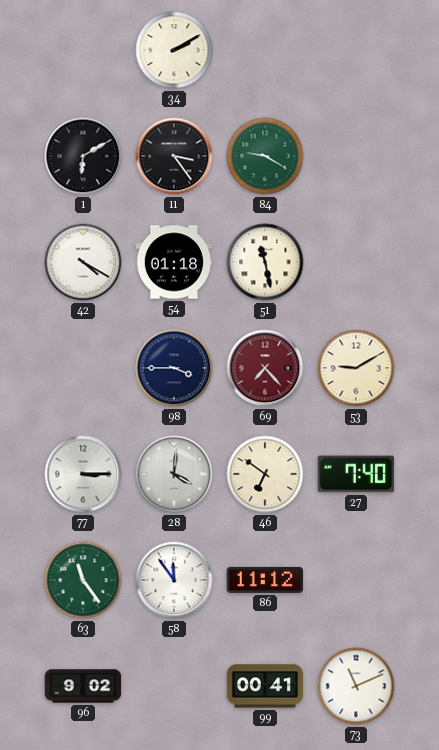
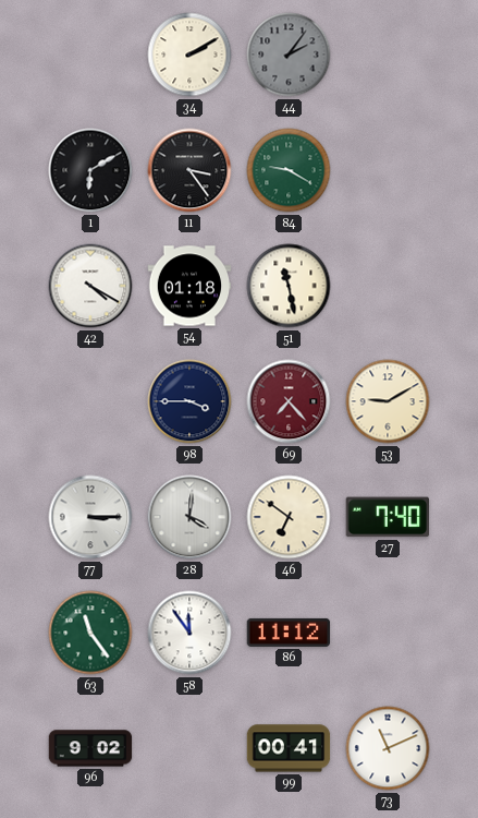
44: none -> 2:06 (289, 55)
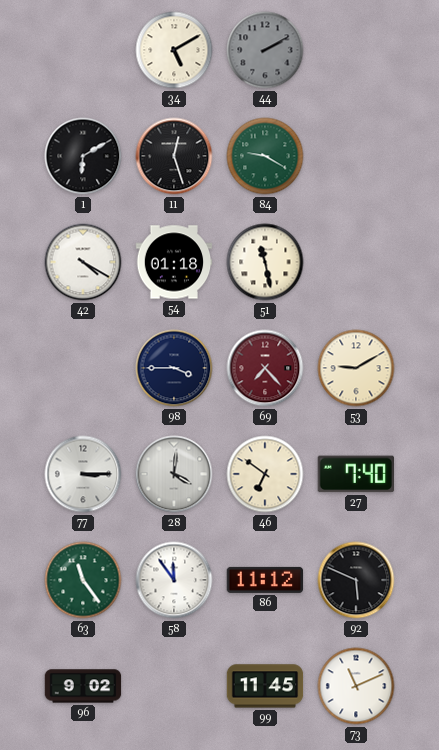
34: 2:10 -> 5:10 (174, 50)
44: 2:06 -> 2:10 (265, 50)
11: 3:24 -> 12:27 (174, 156)
92: none -> 5:49 (356, 580)
99: 00:41 -> 11:45 (265, 686)
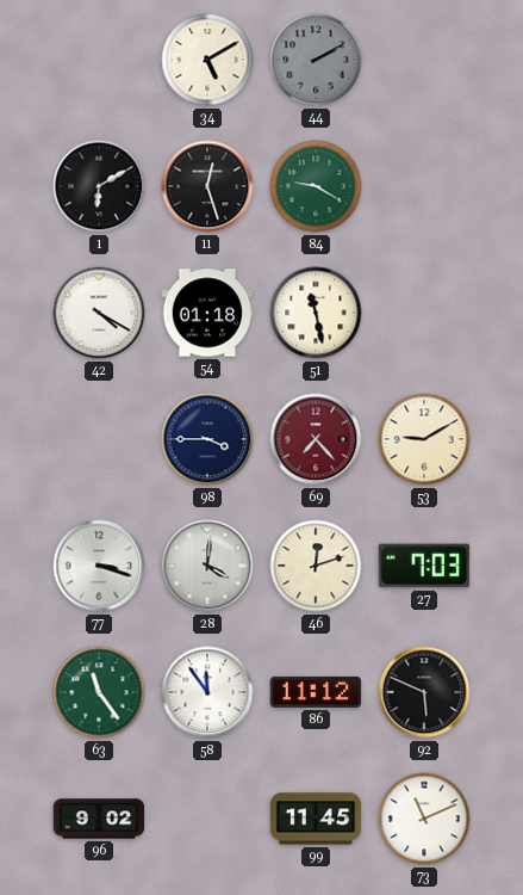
77: 3:15 -> 3:18 (99, 566)
46: 6:51 -> 12:12 (316, 566)
27: 7:40 -> 7:03 (423, 566)
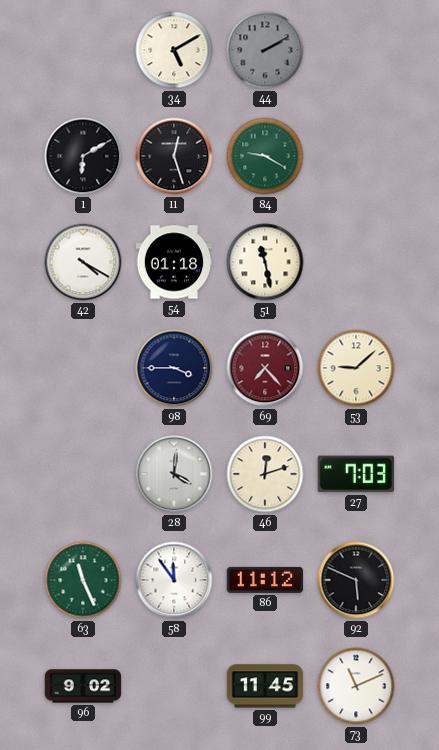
53: 9:10 -> 9:08 (356, 368)
77: 3:18 -> none (99, 566)
63: 11:24 -> 11:26 (83, 580)
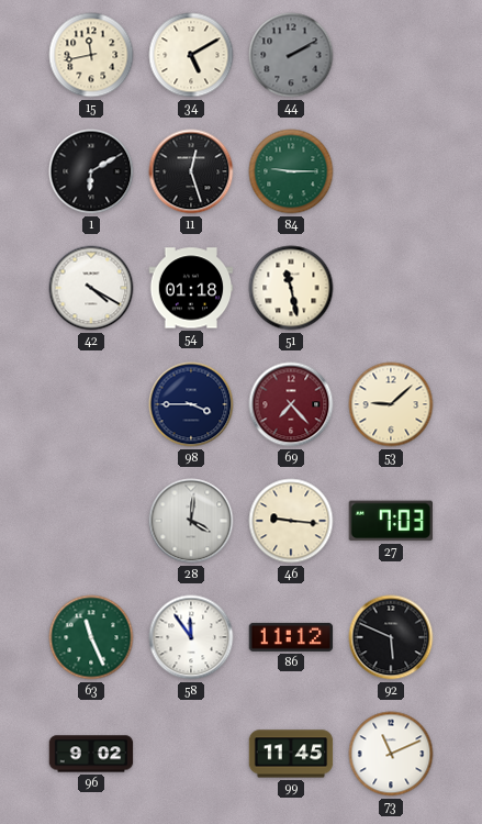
15: none -> 11:43 (91, 55)
84: 9:20 -> 9:15 (291, 171)
46: 12:12 -> 9:16 (291, 521)
